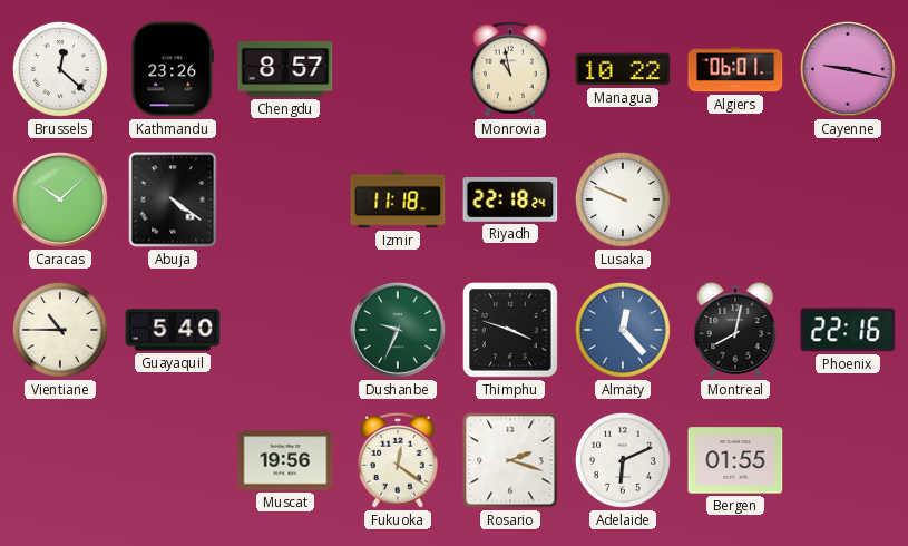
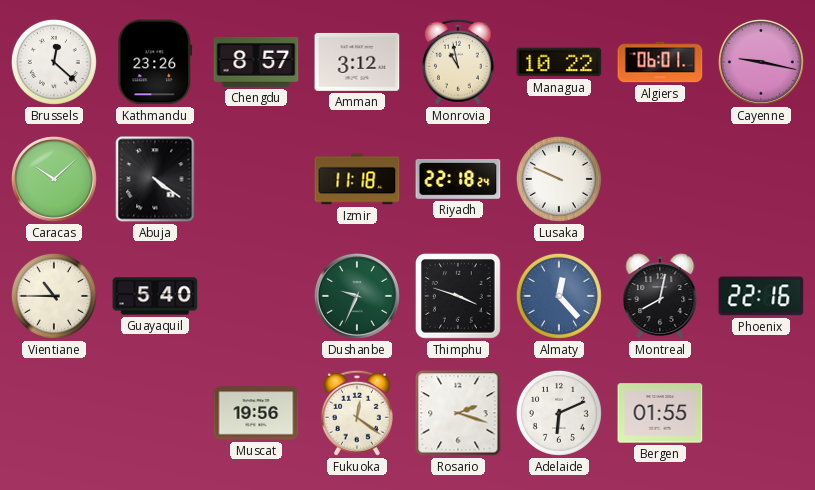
Amman: none -> 3:12 (357, 62)
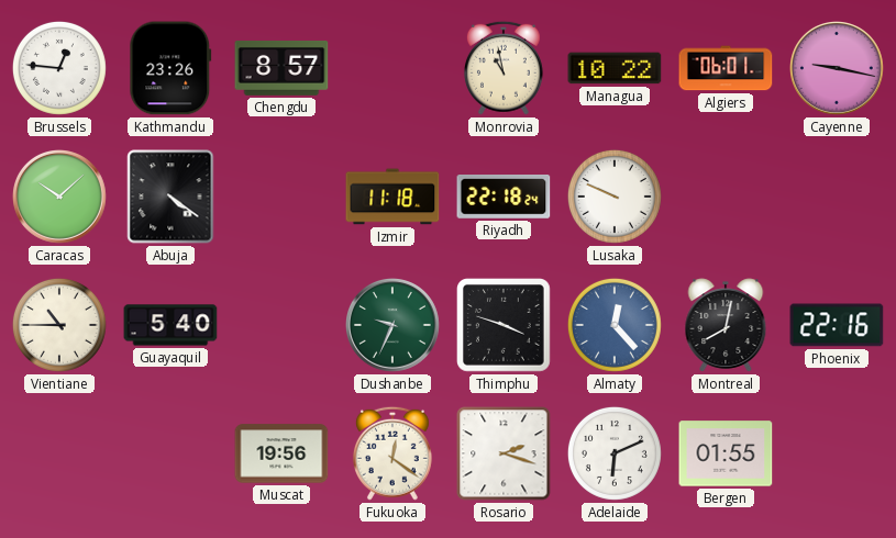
Brussels: 12:22 -> 12:46 (59, 68)
Amman: 3:12 -> none (357, 62)
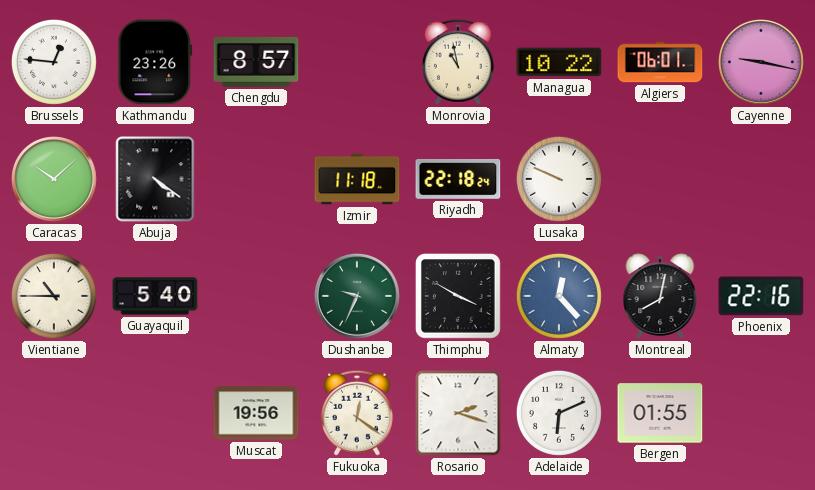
Thimphu: 3:48 -> 3:50 (459, 297)
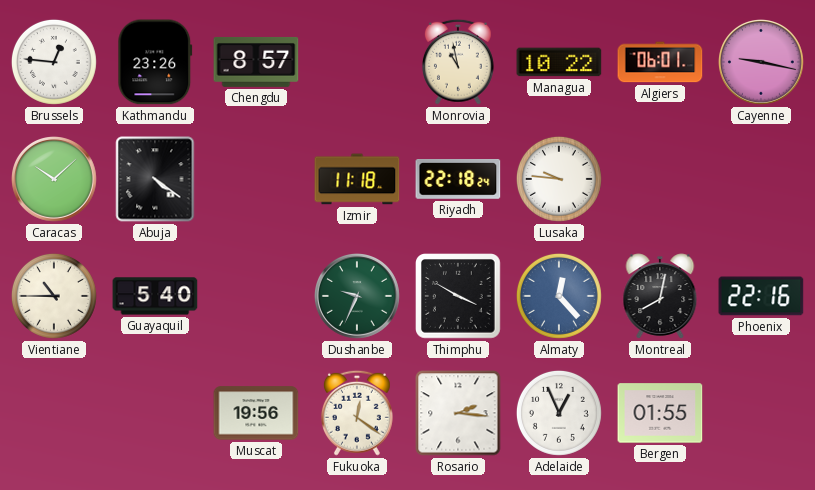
Lusaka: 9:49 -> 9:46 (559, 179)
Rosario: 2:18 -> 2:16 (458, 413)
Adelaide: 6:11 -> 12:56 (559, 413)
